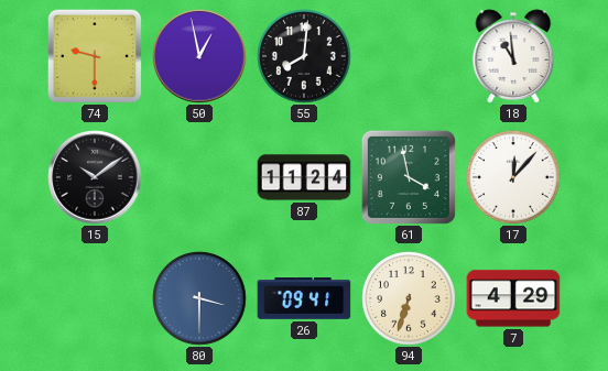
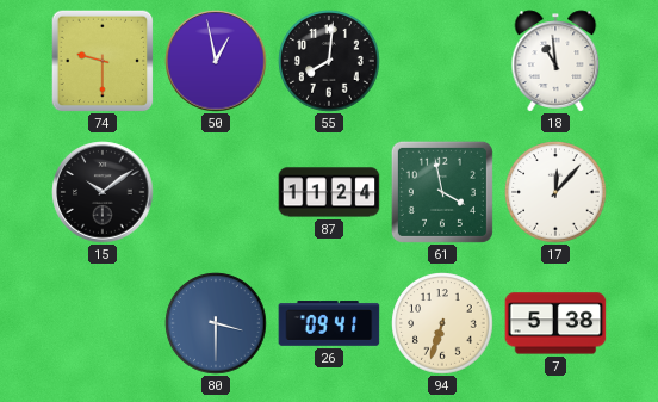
7: 4:29 -> 5:38 (555, 323)
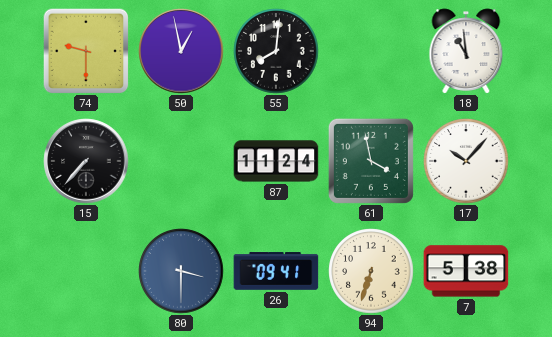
15: 10:09 -> 7:37 (86, 161)
17: 12:07 -> 10:07 (466, 161)
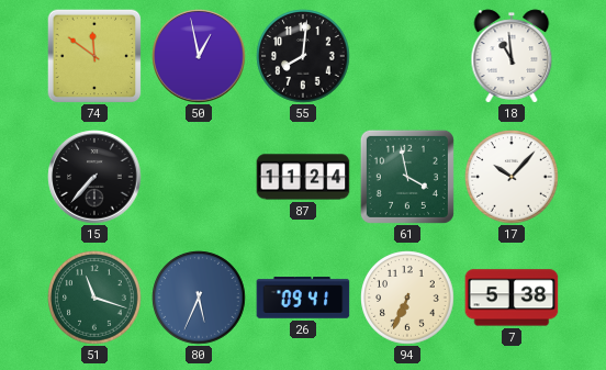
74: 9:30 -> 11:51 (94, 56)
51: none -> 11:18 (94, 298)
80: 3:30 -> 5:34 (199, 298)
94: 6:33 -> 6:34 (407, 298)
